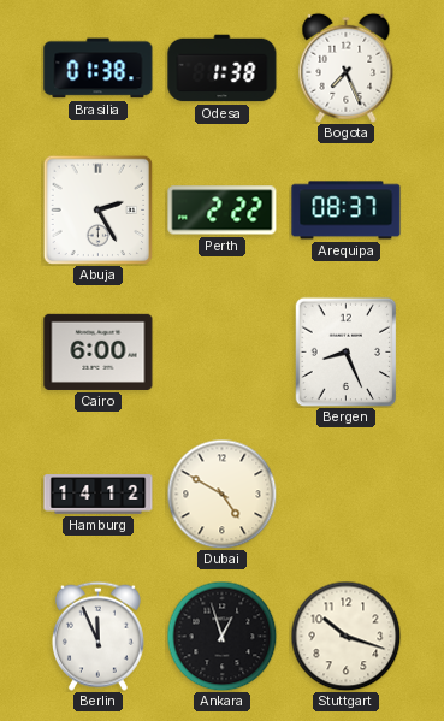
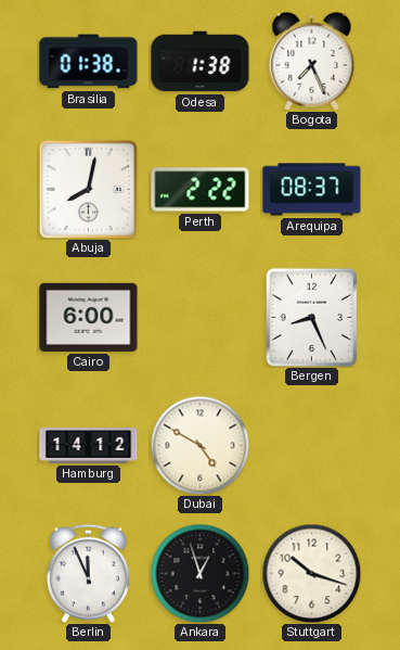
Abuja: 2:25 -> 8:02 (88, 189)
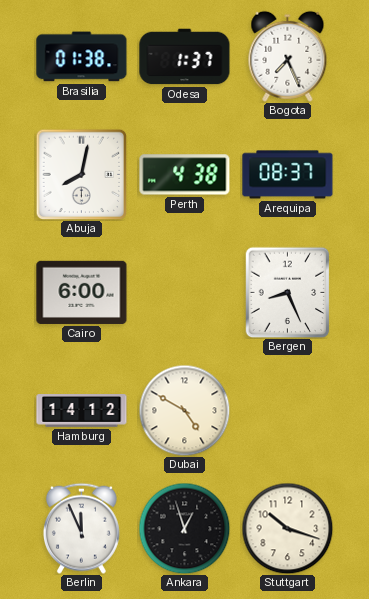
Odesa: 1:38 -> 1:37 (185, 57)
Perth: 2:22 -> 4:38 (185, 175)
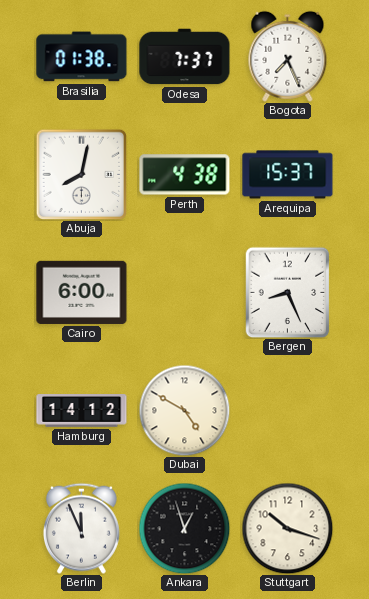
Odesa: 1:37 -> 7:37 (185, 57)
Arequipa: 08:37 -> 15:37 (288, 175)
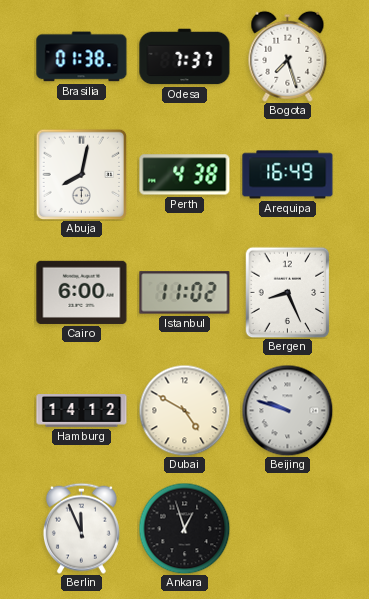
Bogota: 7:26 -> 7:27 (288, 56)
Arequipa: 15:37 -> 16:49 (288, 175)
Istanbul: none -> 11:02 (185, 293)
Beijing: none -> 9:48 (287, 410)
Stuttgart: 10:18 -> none (287, 528)
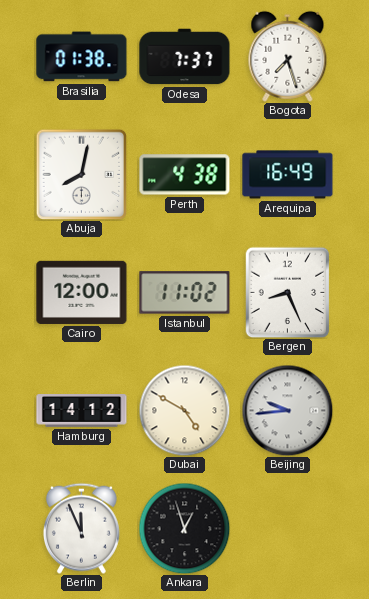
Cairo: 6:00 -> 12:00 (82, 292)
Beijing: 9:48 -> 9:44 (287, 410)
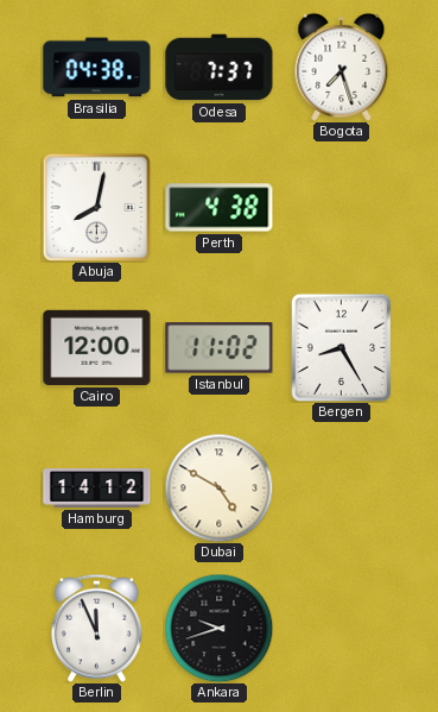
Brasilia: 01:38 -> 04:38 (97, 68)
Arequipa: 16:49 -> none (288, 175)
Bergen: 8:26 -> 8:25 (342, 347)
Beijing: 9:44 -> none (287, 410)
Ankara: 12:57 -> 9:42 (218, 628)
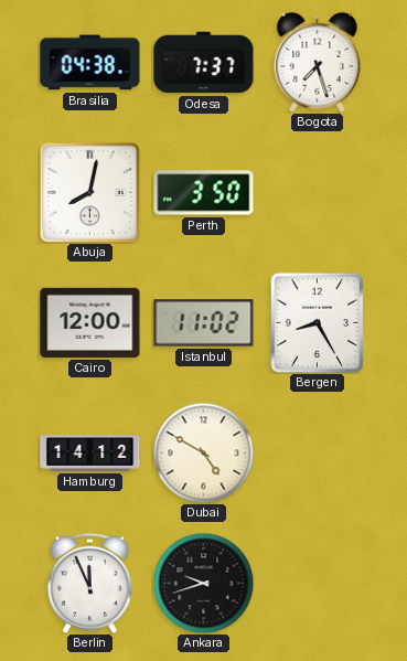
Perth: 4:38 -> 3:50 (204, 193)
